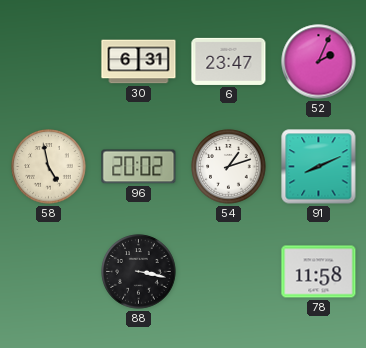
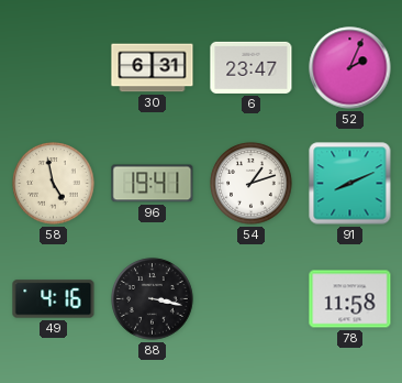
96: 20:02 -> 19:41 (153, 184)
49: none -> 4:16 (54, 299)
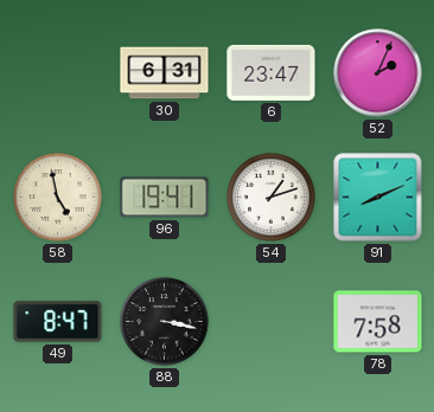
49: 4:16 -> 8:47 (58, 322)
78: 11:58 -> 7:58 (378, 322)
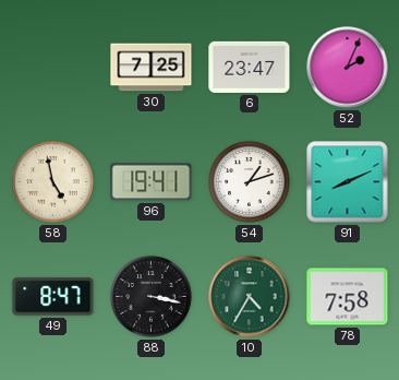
30: 6:31 -> 7:25 (152, 68)
10: none -> 4:35 (250, 297)
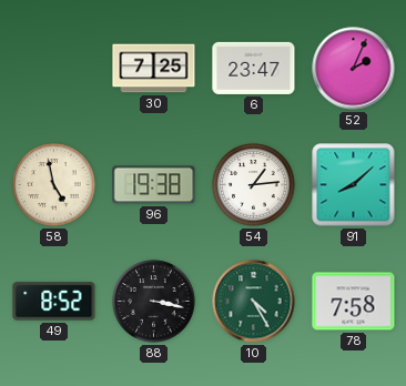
96: 19:41 -> 19:38 (154, 185)
54: 1:12 -> 1:14 (254, 185)
91: 8:11 -> 8:08 (354, 185)
49: 8:47 -> 8:52 (54, 302)
10: 4:35 -> 4:25 (254, 302)
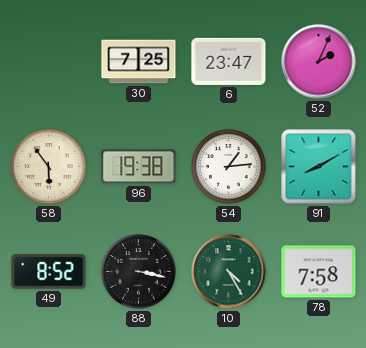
58: 4:58 -> 5:54 (49, 167)
91: 8:08 -> 8:10 (319, 167)
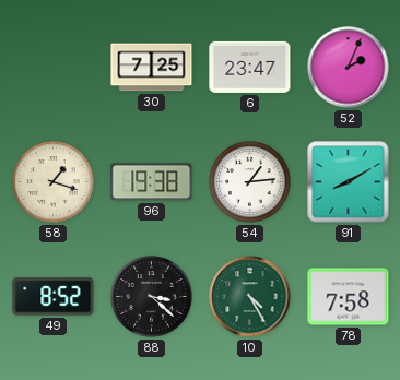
58: 5:54 -> 1:18 (54, 182)
88: 3:17 -> 3:22 (152, 297)
